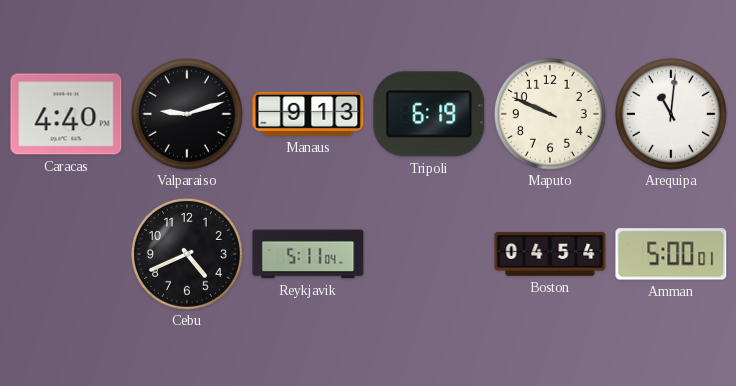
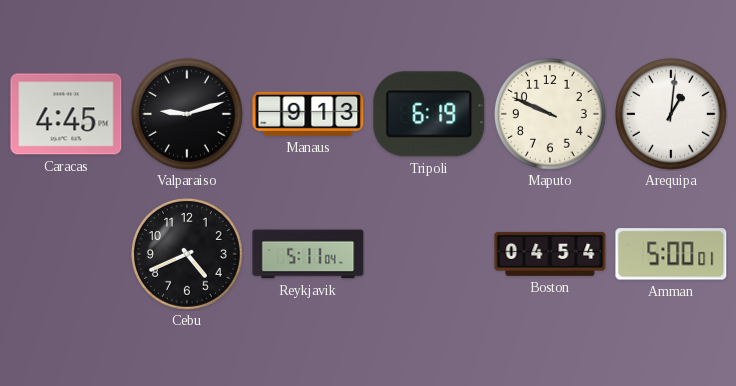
Caracas: 4:40 -> 4:45 (66, 114)
Arequipa: 11:01 -> 1:01 (671, 114)
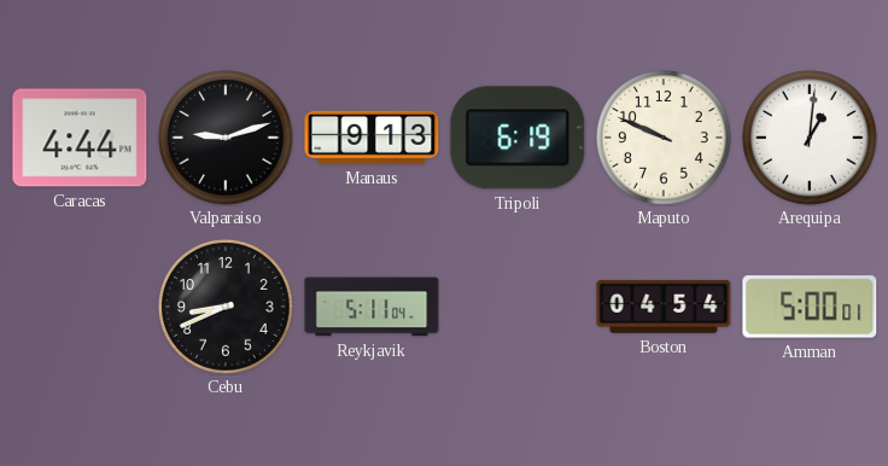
Caracas: 4:45 -> 4:44 (80, 138)
Cebu: 4:41 -> 8:41 (226, 307)
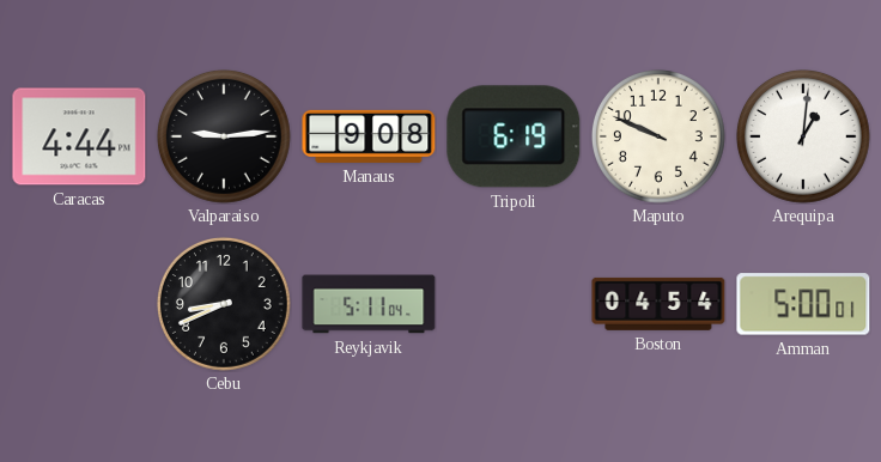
Valparaiso: 9:12 -> 9:14 (224, 136)
Manaus: 9:13 -> 9:08 (369, 136)
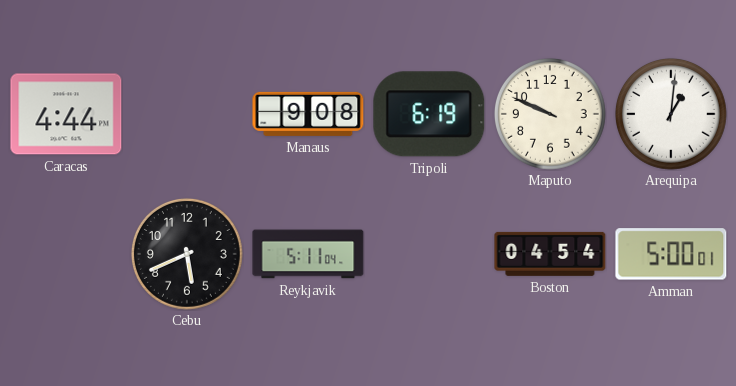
Valparaiso: 9:14 -> none (224, 136)
Cebu: 8:41 -> 5:41 (187, 254)
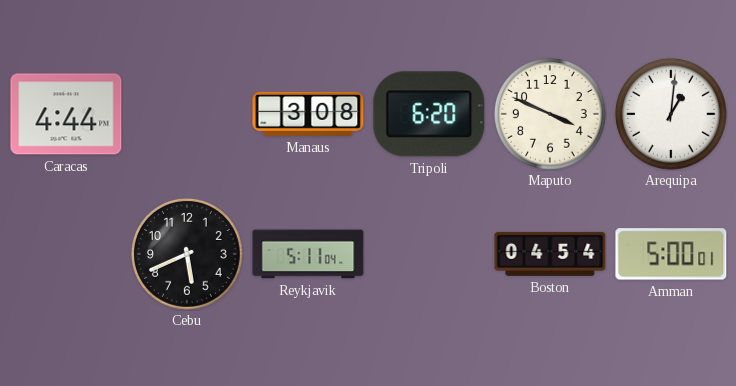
Manaus: 9:08 -> 3:08 (308, 114)
Tripoli: 6:19 -> 6:20 (429, 114)
Maputo: 9:49 -> 3:49 (550, 114)
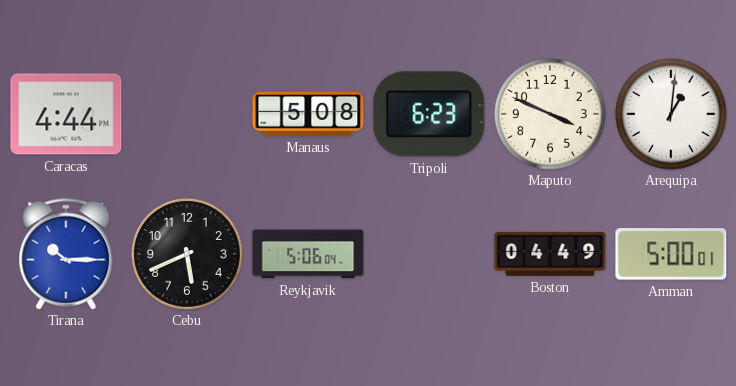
Manaus: 3:08 -> 5:08 (308, 114)
Tripoli: 6:20 -> 6:23 (429, 114)
Tirana: none -> 10:15 (66, 254)
Reykjavik: 5:11 -> 5:06 (308, 254)
Boston: 04:54 -> 04:49 (550, 254)
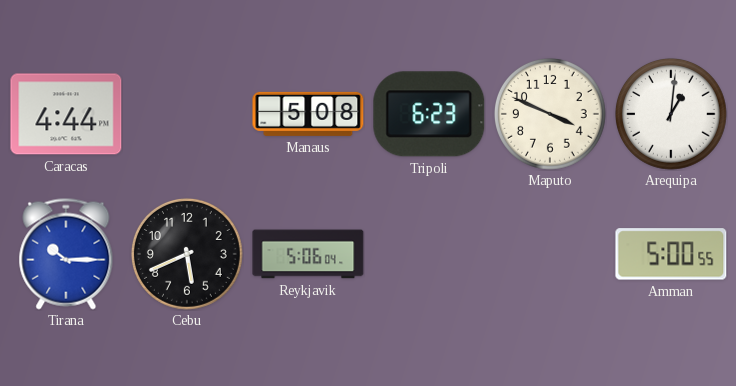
Boston: 04:49 -> none (550, 254)
Amman: 5:00:01 -> 5:00:55 (671, 254)
